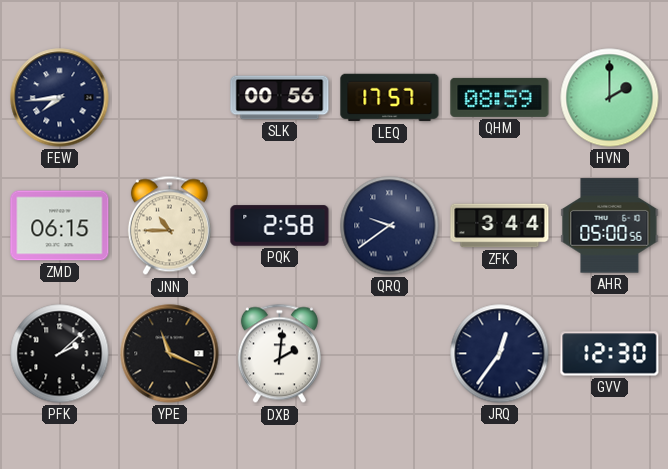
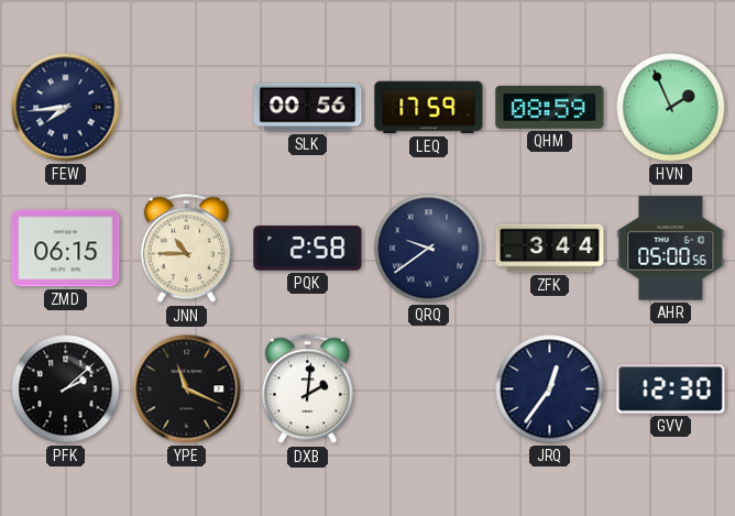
LEQ: 17:57 -> 17:59 (429, 108)
HVN: 2:00 -> 1:56 (671, 108)
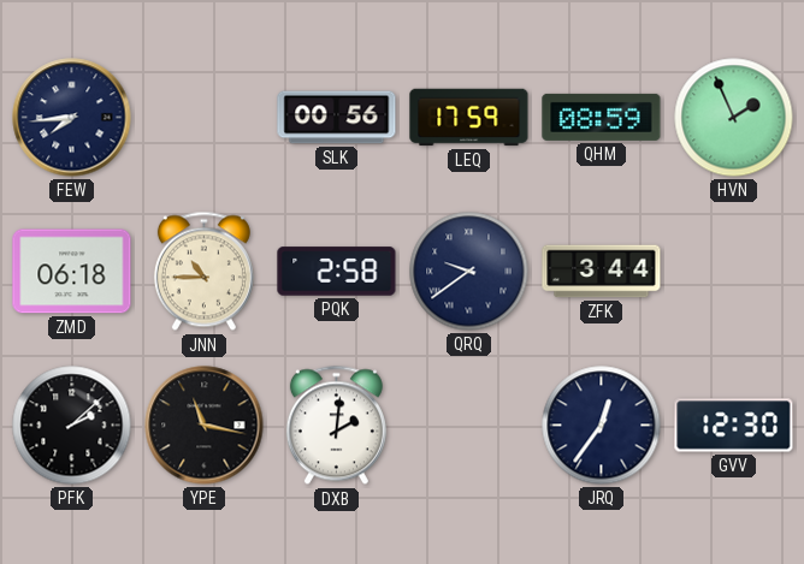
ZMD: 06:15 -> 06:18 (72, 272)
AHR: 05:00 -> none (671, 249)
YPE: 11:19 -> 11:17 (205, 426)
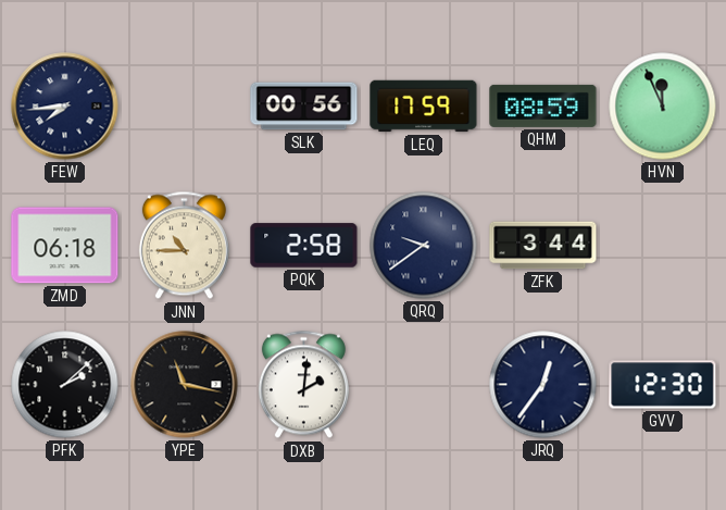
HVN: 1:56 -> 11:56 (663, 107)
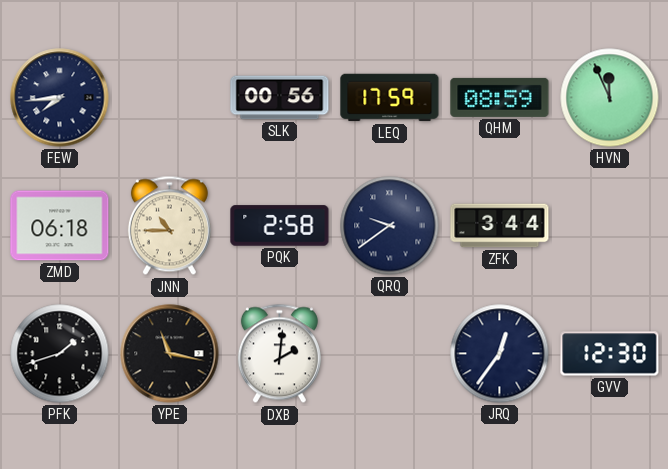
PFK: 2:08 -> 1:42 (60, 354)
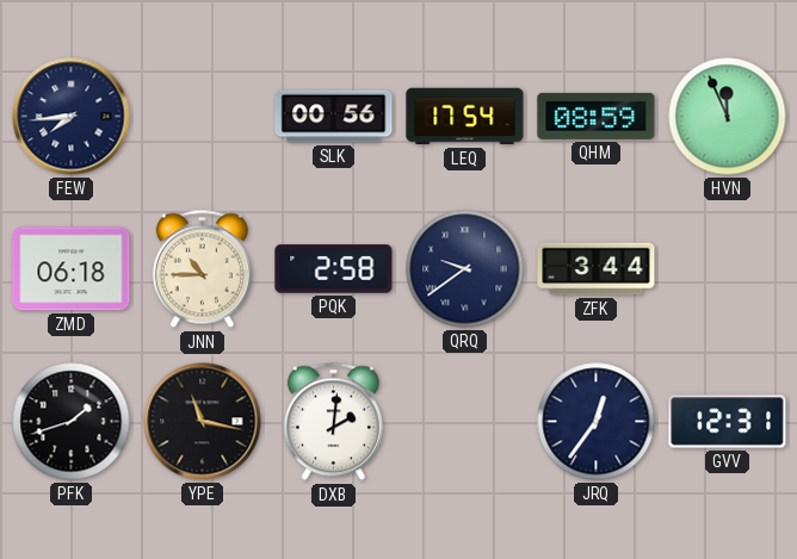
LEQ: 17:59 -> 17:54 (465, 117)
GVV: 12:30 -> 12:31 (728, 422)
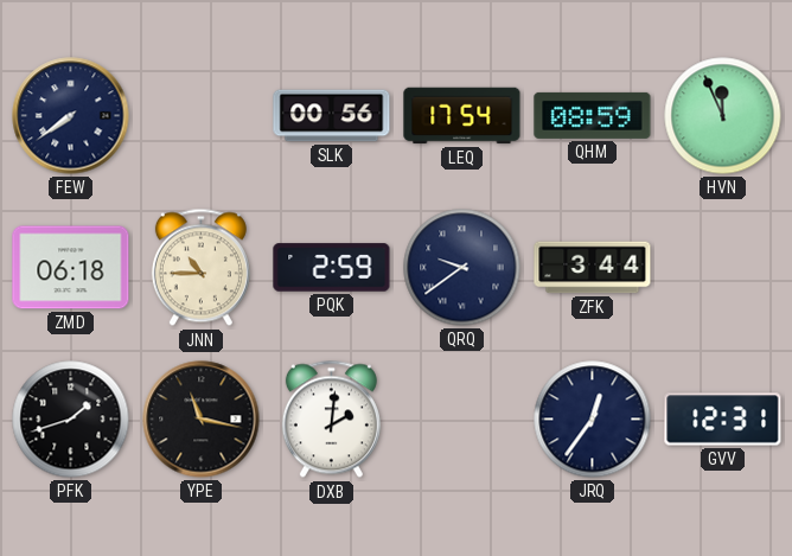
FEW: 7:44 -> 7:39 (71, 116)
PQK: 2:58 -> 2:59 (332, 268)
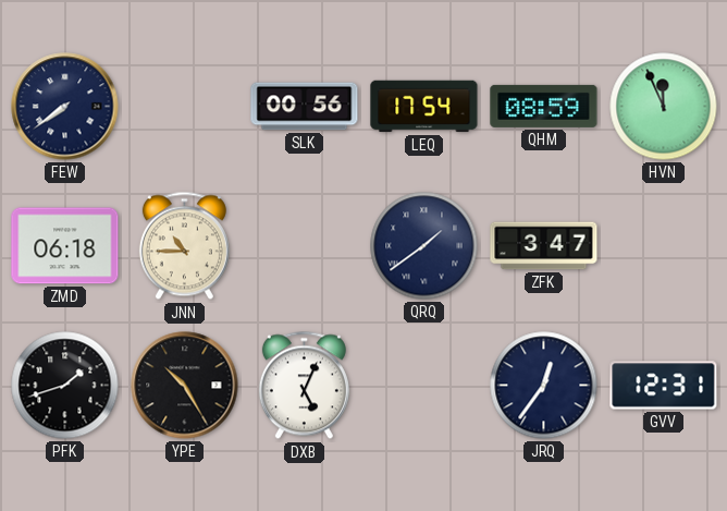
PQK: 2:59 -> none (332, 268)
QRQ: 9:39 -> 1:39 (424, 246)
ZFK: 3:44 -> 3:47 (544, 246)
YPE: 11:17 -> 10:25 (185, 386)
DXB: 2:01 -> 5:04 (304, 386)
